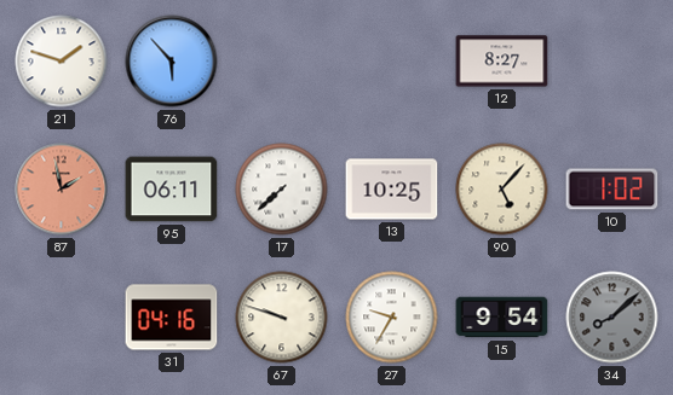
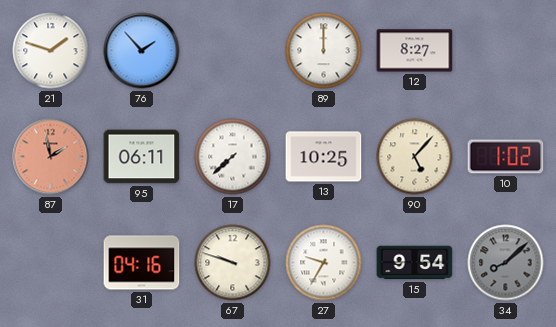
76: 5:53 -> 1:53 (142, 51)
89: none -> 12:00 (324, 51)
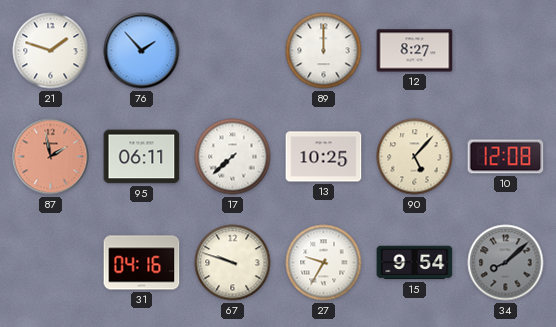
10: 1:02 -> 12:08 (506, 157)
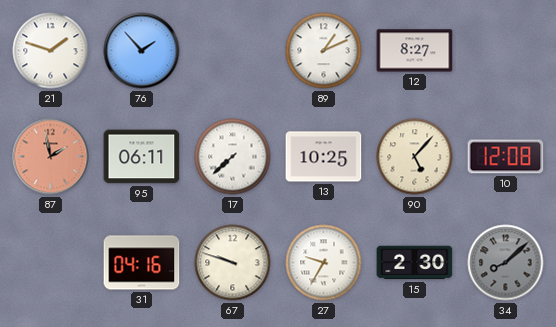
89: 12:00 -> 1:11 (324, 51)
15: 9:54 -> 2:30 (415, 263)
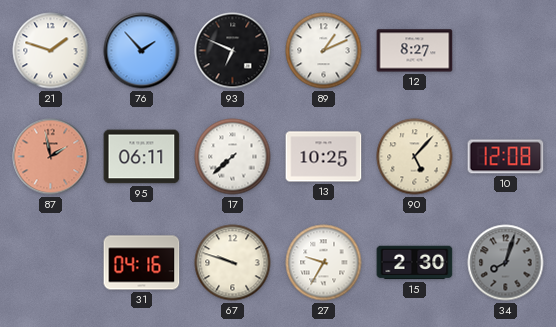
93: none -> 6:49 (233, 51)
34: 8:08 -> 8:03 (506, 263)
